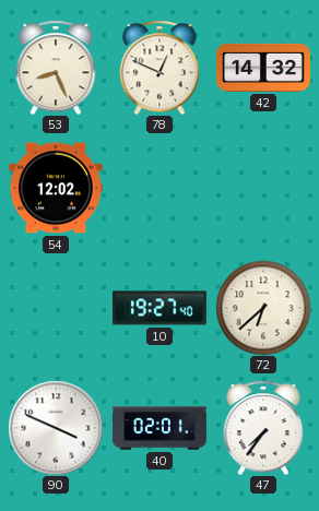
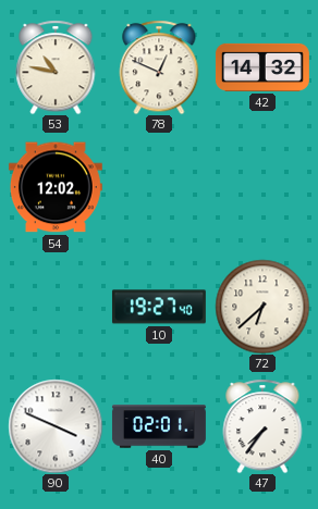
53: 8:26 -> 10:47 (56, 67)
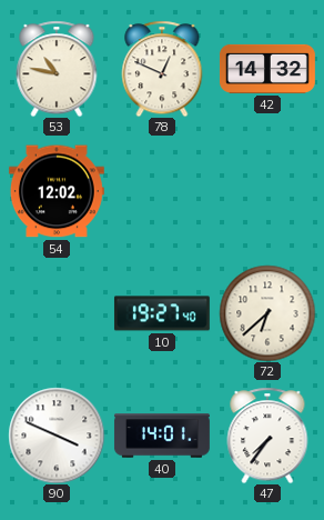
40: 02:01 -> 14:01 (162, 436)
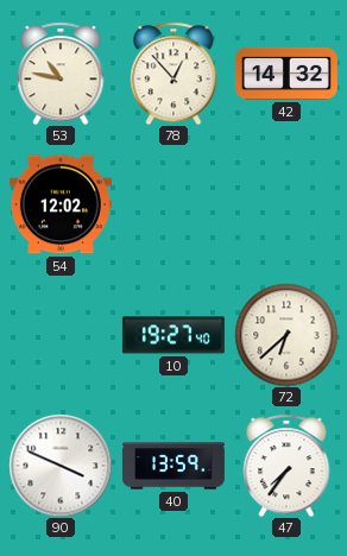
78: 12:49 -> 12:53 (173, 74)
40: 14:01 -> 13:59 (173, 466)
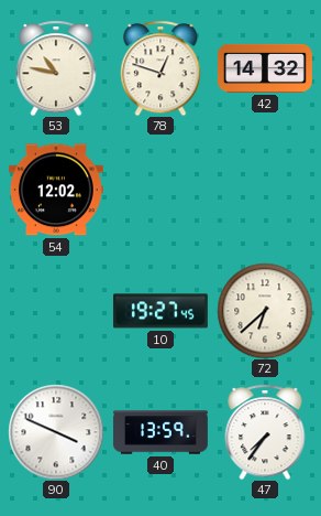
78: 12:53 -> 12:48 (160, 68)
10: 19:27:40 -> 19:27:45 (160, 311)
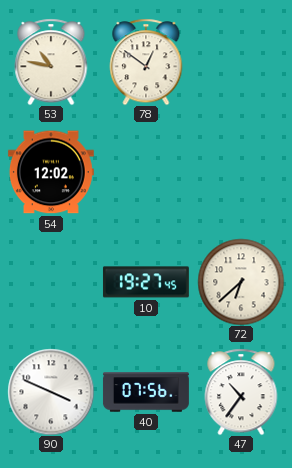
78: 12:48 -> 12:51 (146, 62)
42: 14:32 -> none (265, 68)
40: 13:59 -> 07:56 (146, 392)
47: 7:36 -> 10:36 (241, 392)
